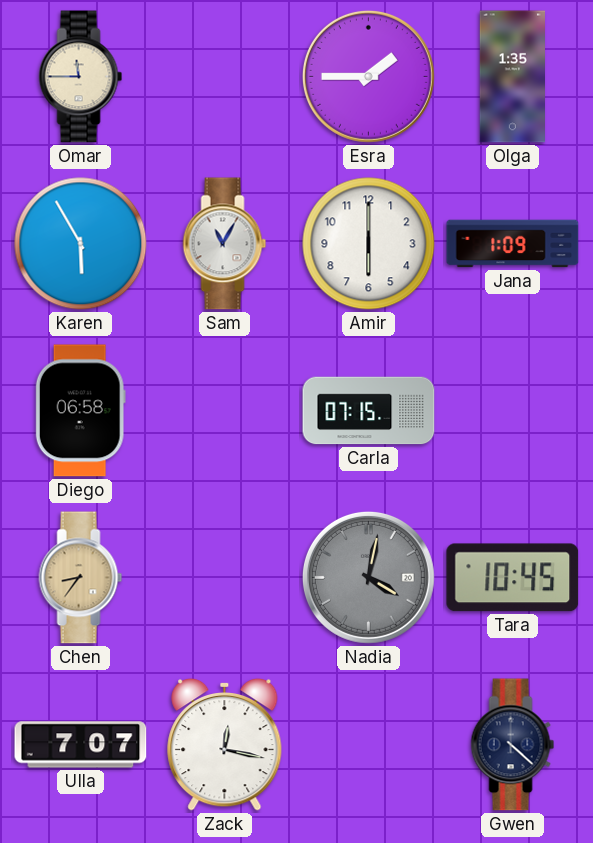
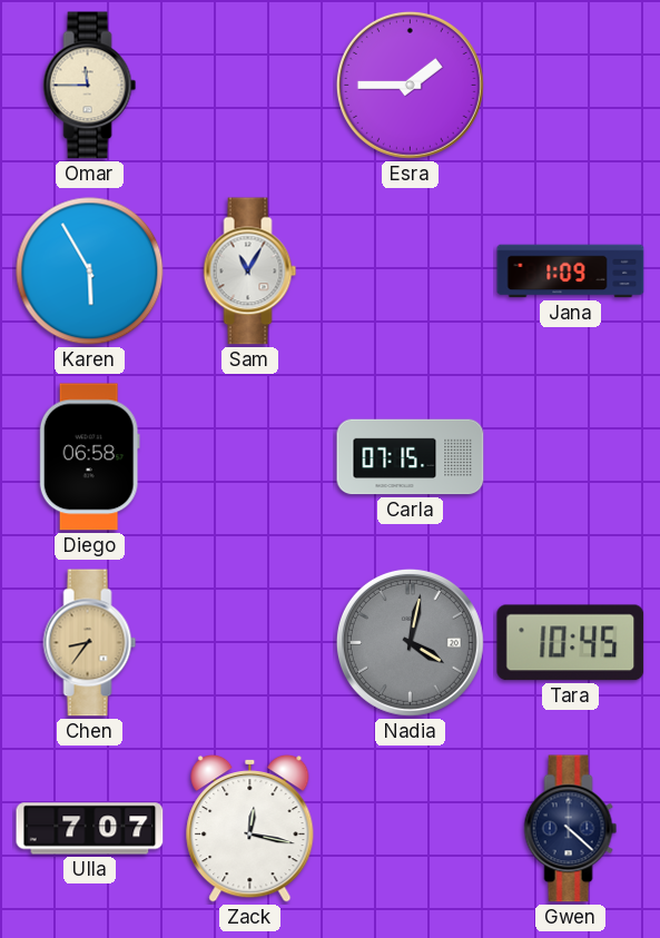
Olga: 1:35 -> none (512, 77)
Amir: 6:00 -> none (369, 244)
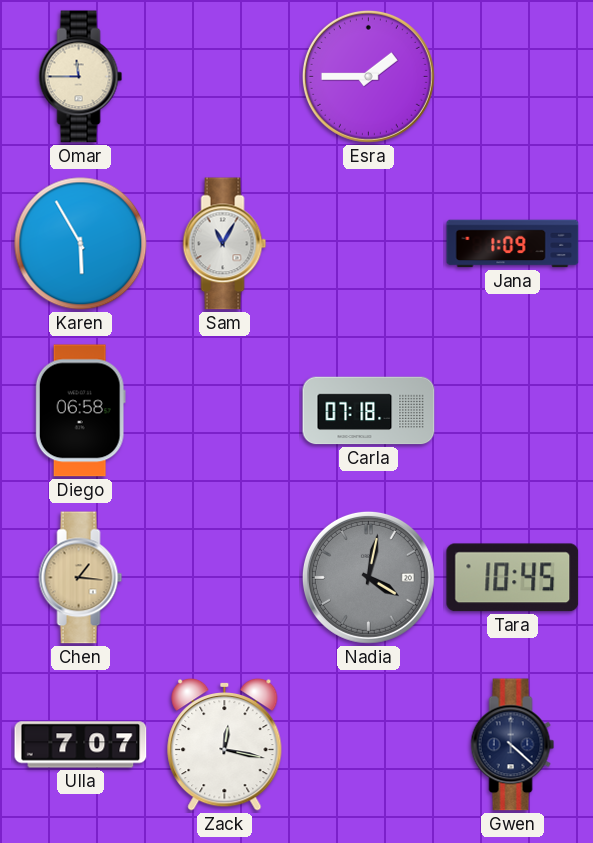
Carla: 07:15 -> 07:18 (369, 411)
Chen: 8:36 -> 1:16 (81, 578)
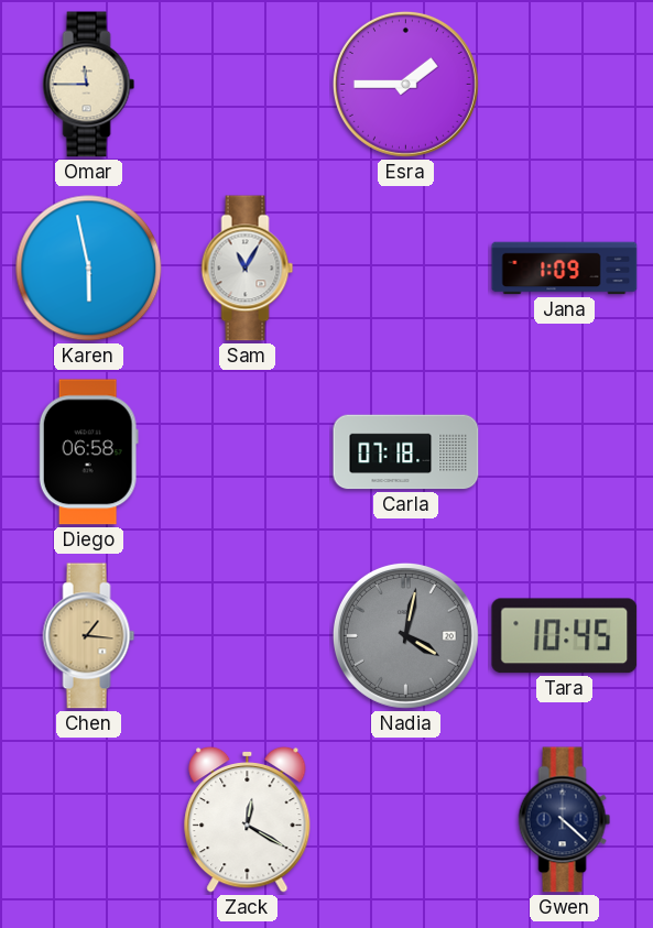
Karen: 5:55 -> 5:58 (89, 269)
Ulla: 7:07 -> none (81, 745)
Zack: 12:17 -> 12:20 (248, 819)
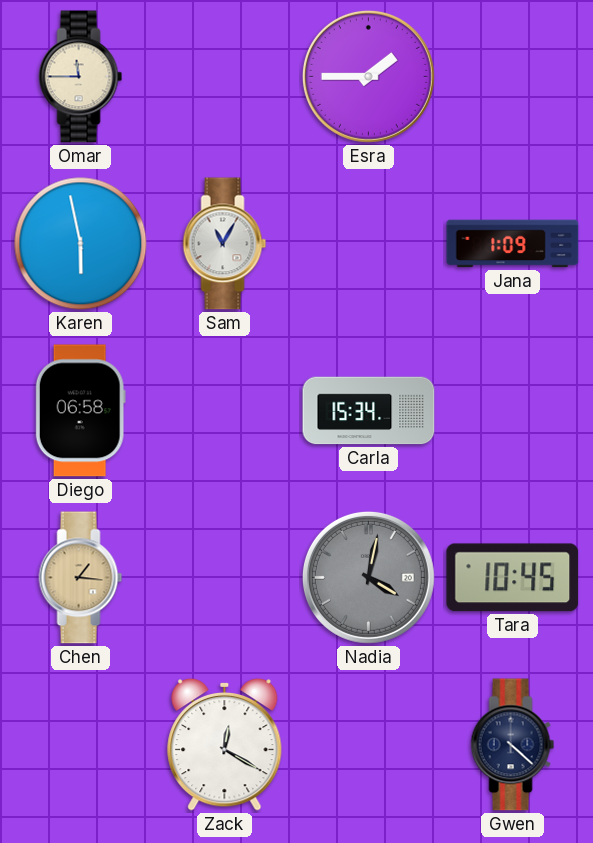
Carla: 07:18 -> 15:34 (369, 411)
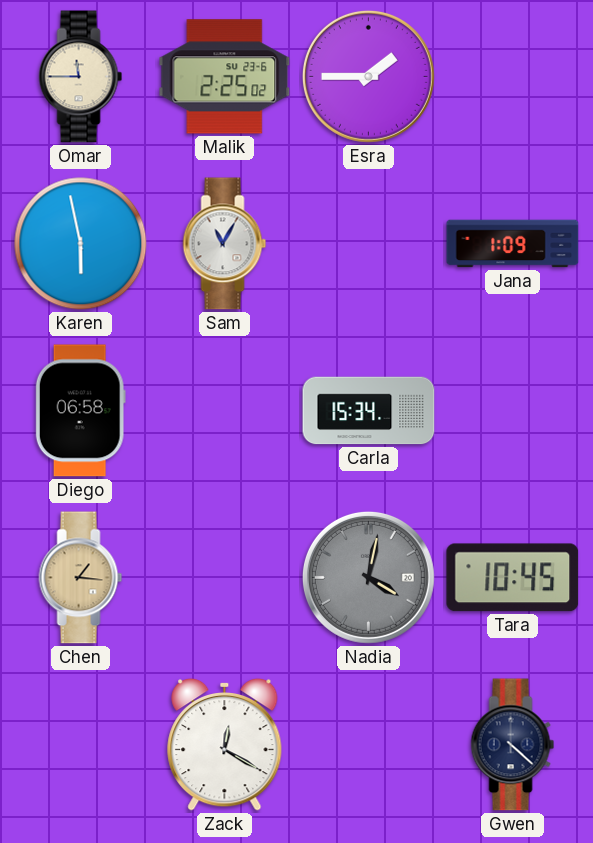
Malik: none -> 2:25 (225, 77)
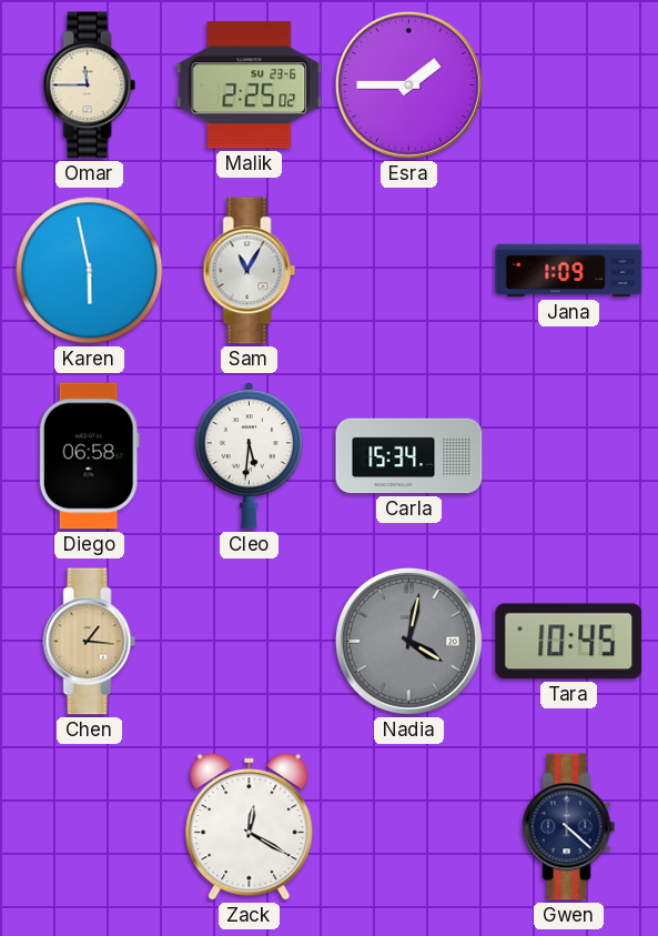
Cleo: none -> 5:31 (249, 455)
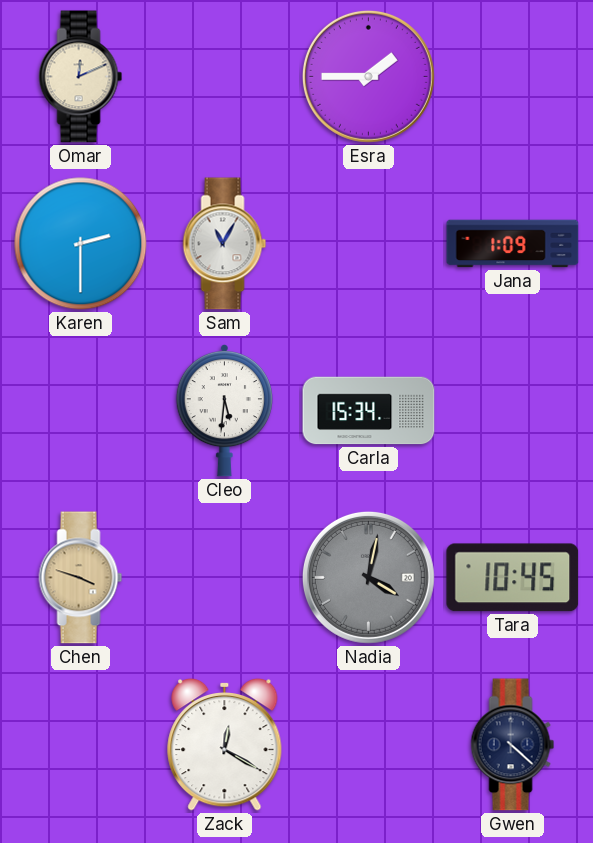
Omar: 11:45 -> 12:11 (81, 77)
Malik: 2:25 -> none (250, 85)
Karen: 5:58 -> 2:30 (81, 244)
Diego: 06:58 -> none (89, 456)
Chen: 1:16 -> 3:48 (81, 578)
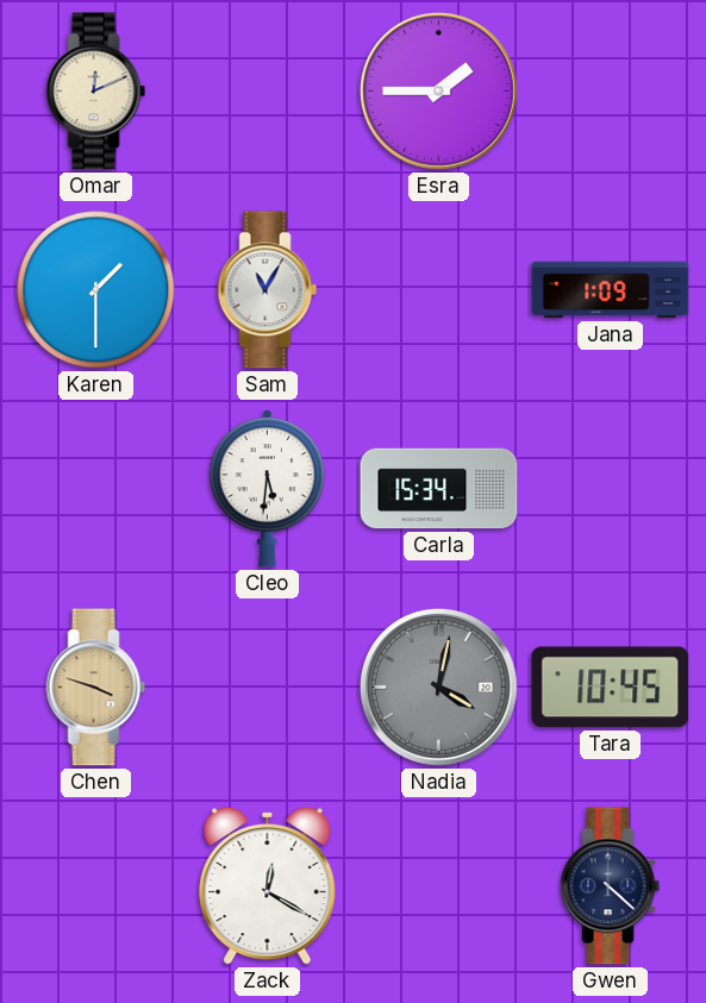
Karen: 2:30 -> 1:30 (96, 290)
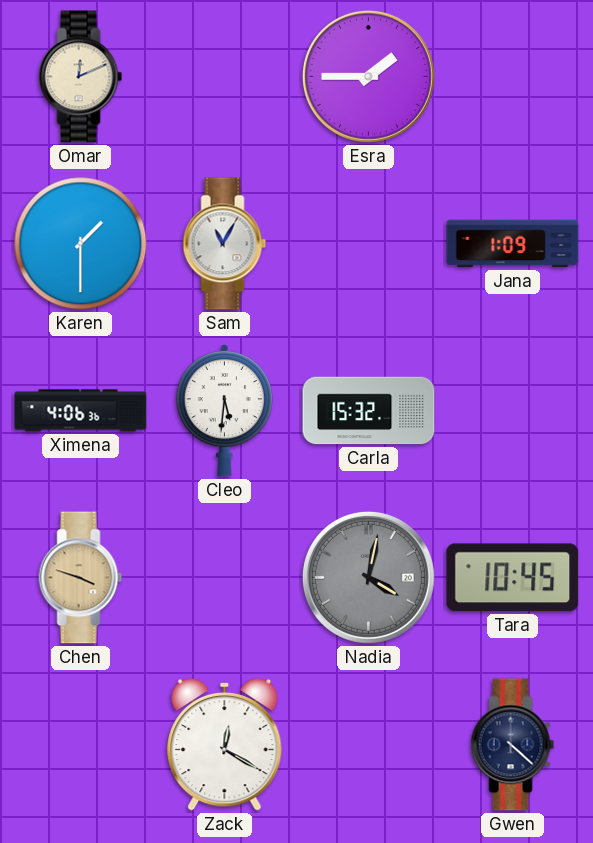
Ximena: none -> 4:06 (81, 411)
Carla: 15:34 -> 15:32 (369, 411)
